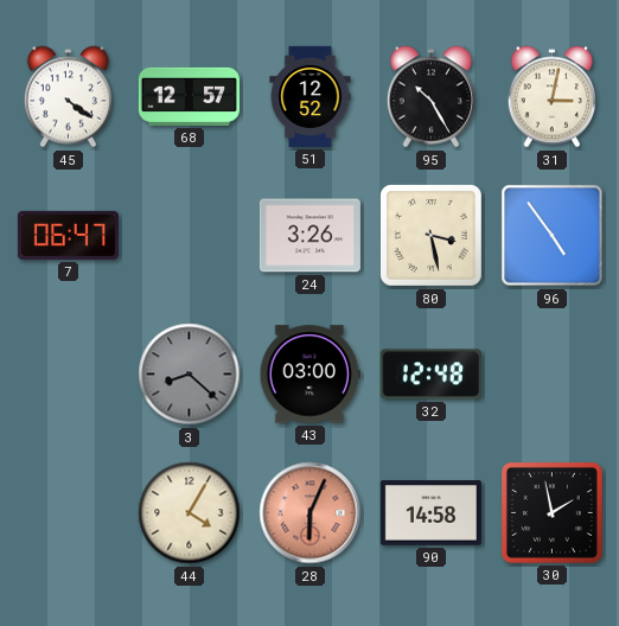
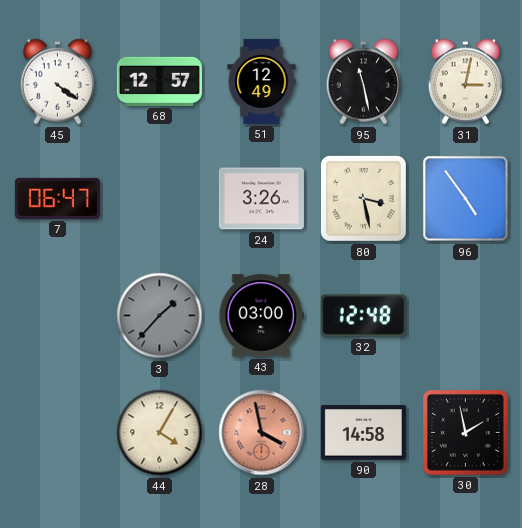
51: 12:52 -> 12:49 (262, 81)
95: 10:25 -> 11:28 (364, 82)
3: 8:22 -> 1:37 (160, 316)
28: 6:04 -> 3:58 (262, 433)
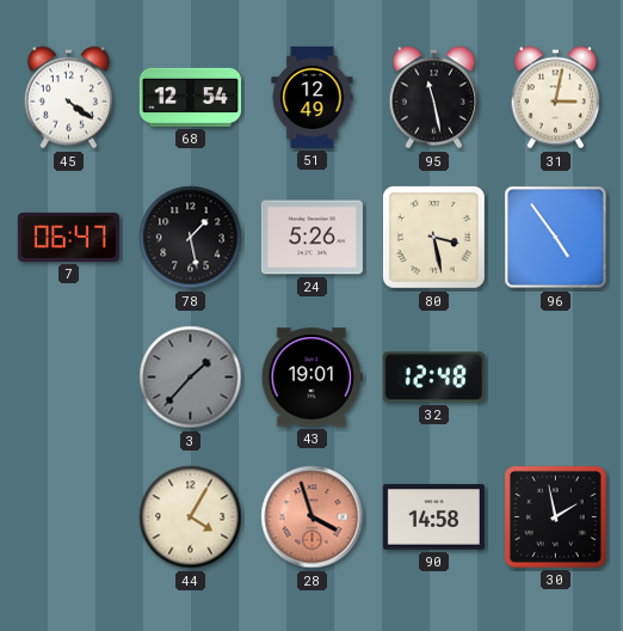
68: 12:57 -> 12:54 (190, 97)
78: none -> 1:28 (191, 238)
24: 3:26 -> 5:26 (311, 238)
43: 03:00 -> 19:01 (311, 378)
28: 3:58 -> 3:57 (313, 517)
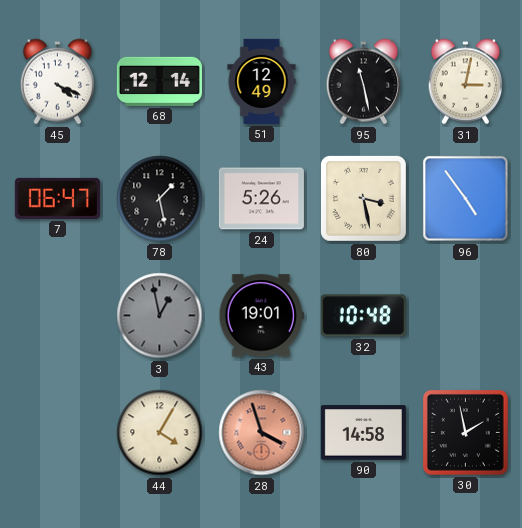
45: 4:21 -> 4:19 (58, 82)
68: 12:54 -> 12:14 (159, 81)
3: 1:37 -> 12:58 (160, 316)
32: 12:48 -> 10:48 (363, 316)
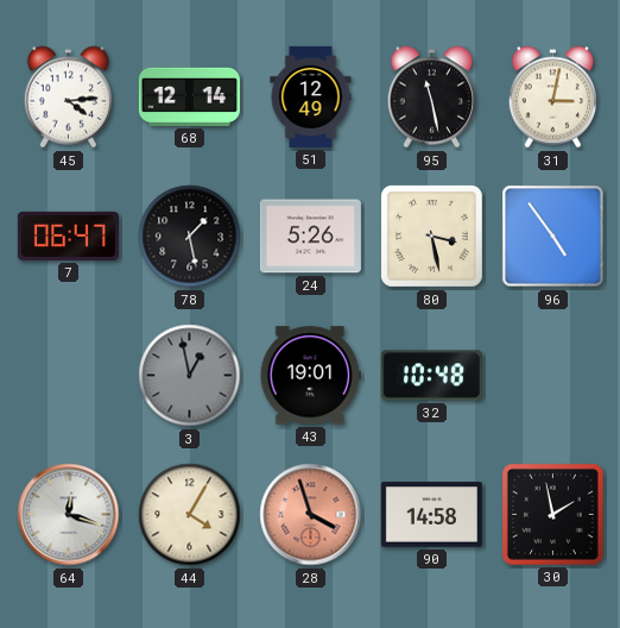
45: 4:19 -> 4:14 (69, 98)
64: none -> 12:18 (69, 515)
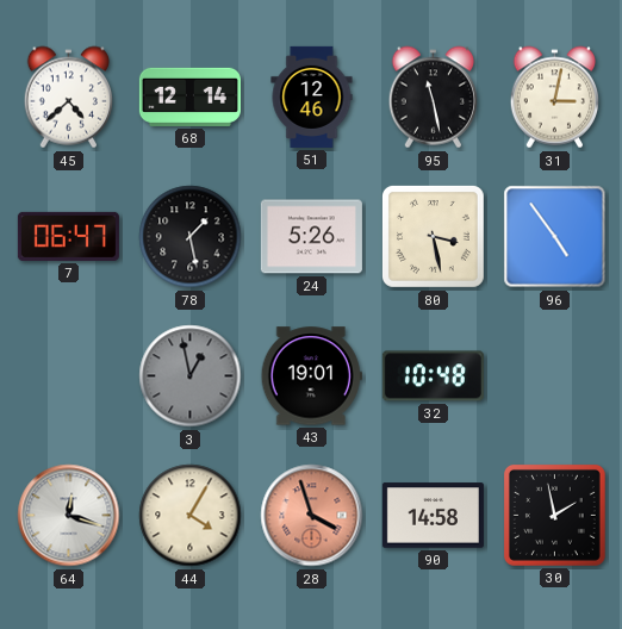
45: 4:14 -> 4:38 (69, 98)
51: 12:49 -> 12:46 (312, 96)
